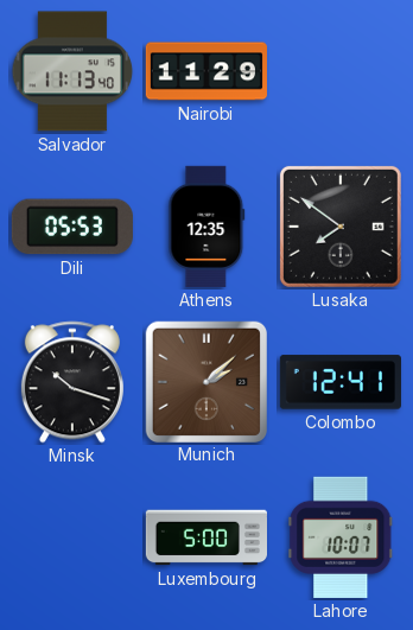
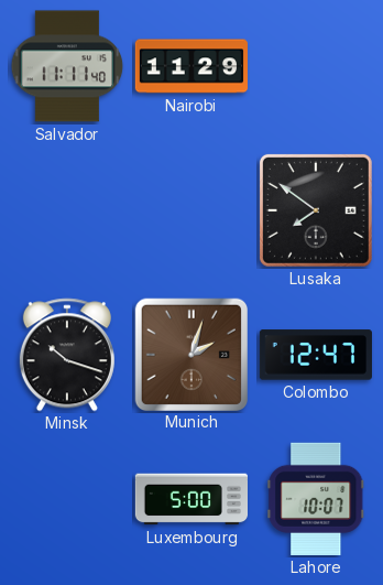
Salvador: 11:13 -> 11:11 (67, 66)
Dili: 05:53 -> none (72, 227)
Athens: 12:35 -> none (206, 227)
Munich: 2:08 -> 2:03 (190, 354)
Colombo: 12:41 -> 12:47 (316, 355)
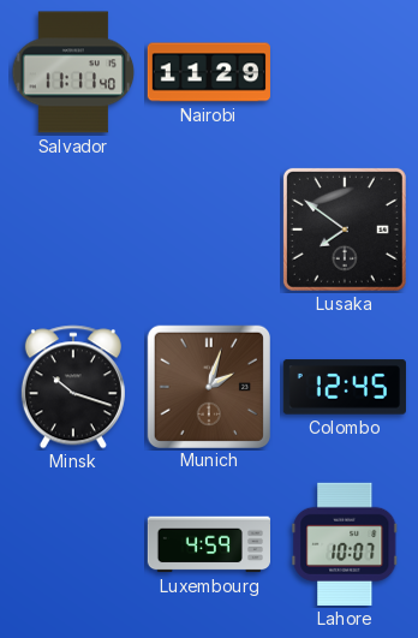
Colombo: 12:47 -> 12:45 (345, 387)
Luxembourg: 5:00 -> 4:59 (208, 544)
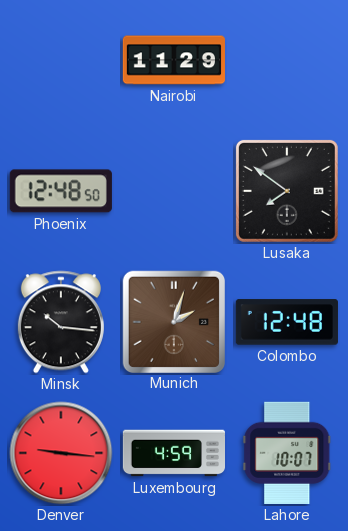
Salvador: 11:11 -> none (73, 72)
Phoenix: none -> 12:48 (61, 191)
Minsk: 10:18 -> 10:16 (61, 322)
Colombo: 12:45 -> 12:48 (287, 322)
Denver: none -> 9:16 (61, 453)
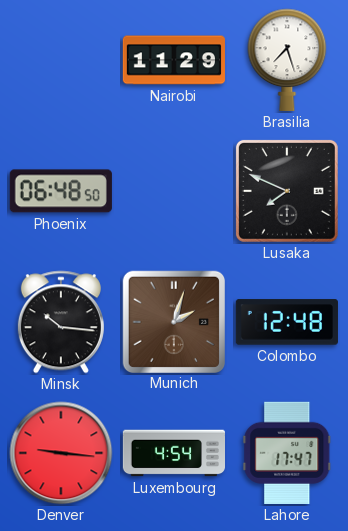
Brasilia: none -> 7:27 (287, 60)
Phoenix: 12:48 -> 06:48 (61, 191)
Lusaka: 7:51 -> 7:49 (287, 191)
Luxembourg: 4:59 -> 4:54 (173, 453)
Lahore: 10:07 -> 17:47 (287, 453)
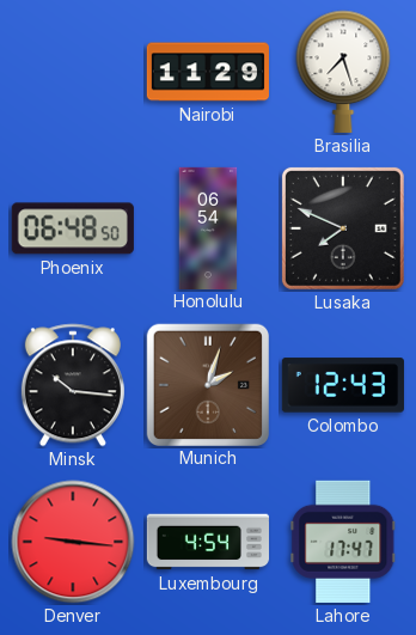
Honolulu: none -> 06:54 (208, 227)
Colombo: 12:48 -> 12:43 (343, 385)
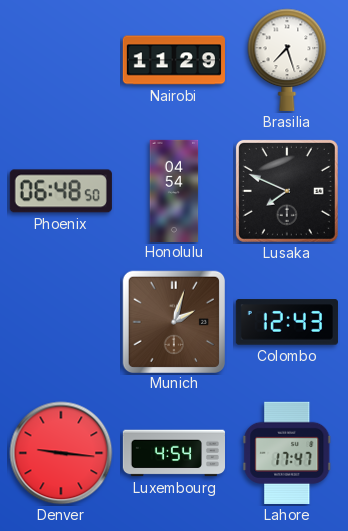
Honolulu: 06:54 -> 04:54 (174, 190)
Minsk: 10:16 -> none (73, 385)
